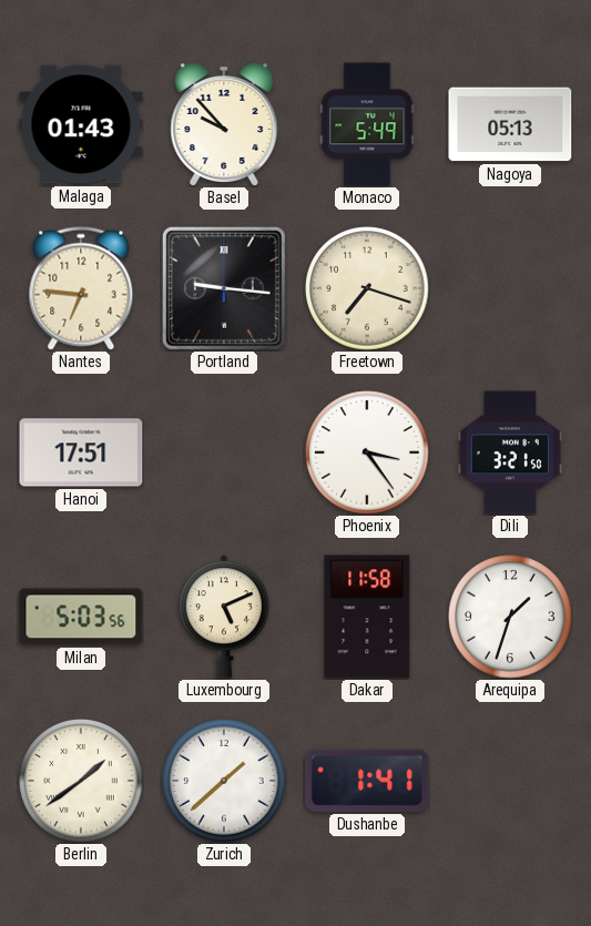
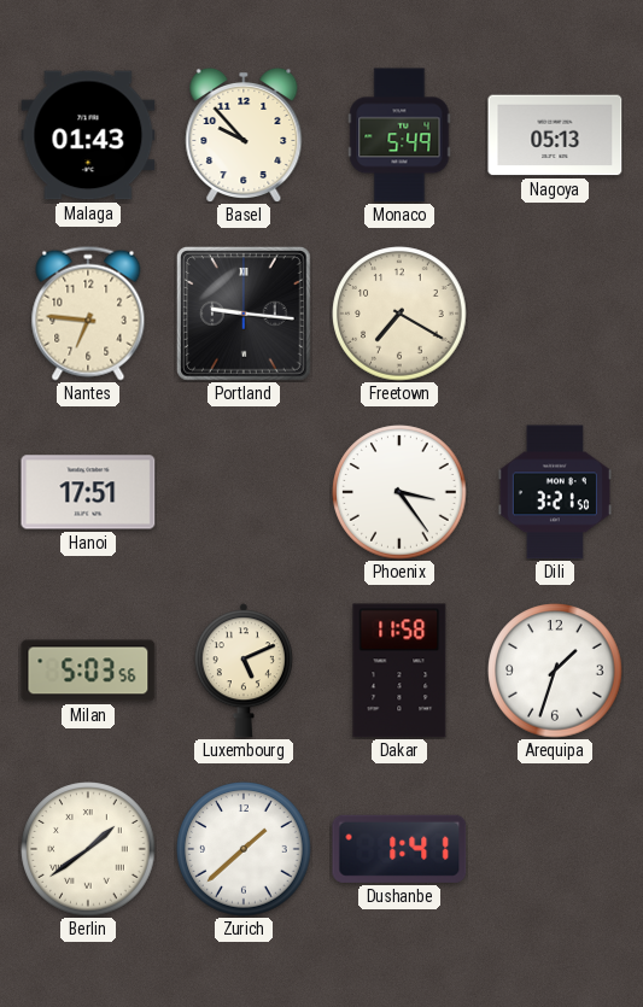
Freetown: 7:18 -> 7:20 (399, 314)
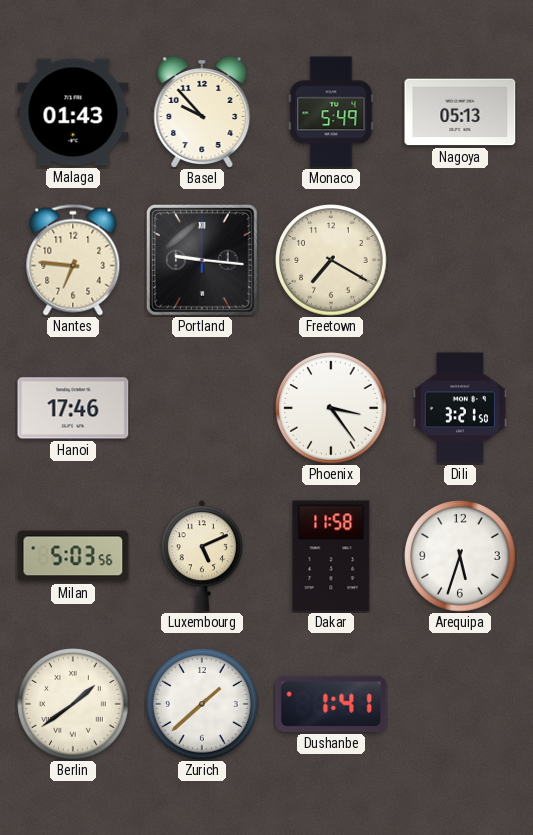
Hanoi: 17:51 -> 17:46 (73, 408)
Arequipa: 1:33 -> 5:33 (460, 556)
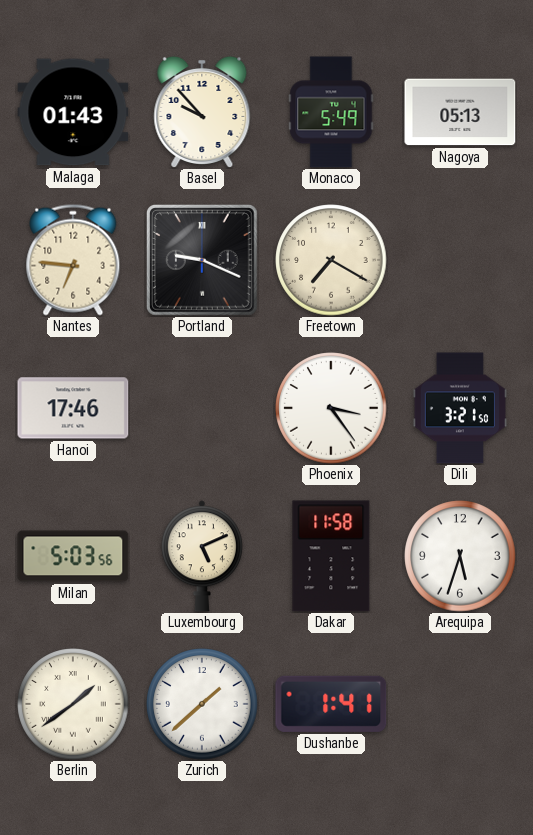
Portland: 9:16 -> 9:19 (203, 261)
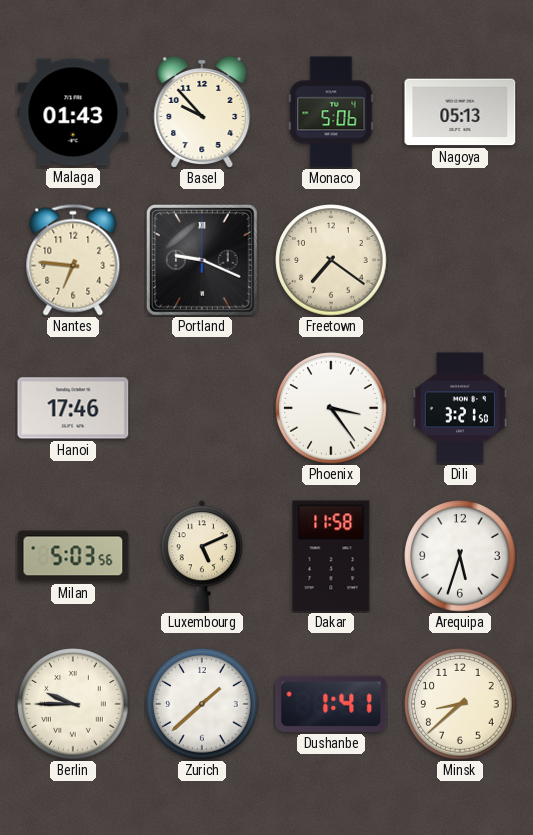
Monaco: 5:49 -> 5:06 (331, 112)
Freetown: 7:20 -> 7:21 (331, 260)
Berlin: 1:39 -> 9:45 (73, 704)
Minsk: none -> 8:38 (460, 704)
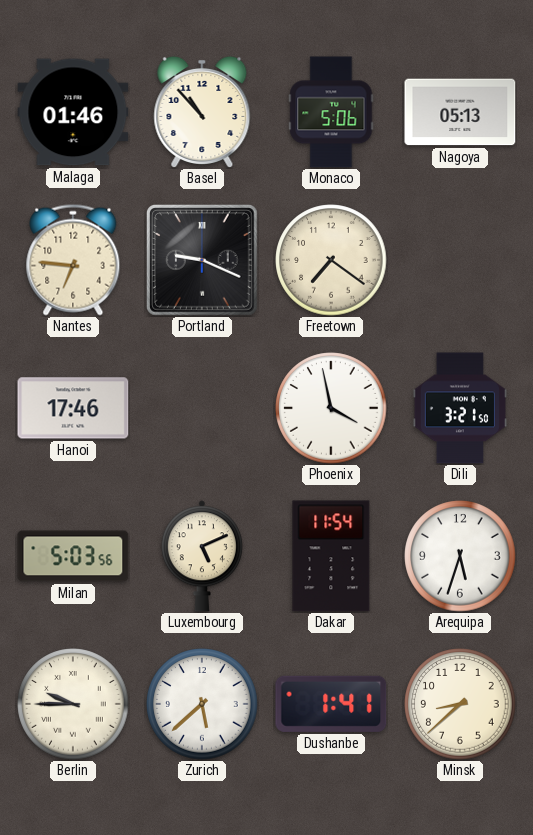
Malaga: 01:43 -> 01:46 (73, 112)
Basel: 9:53 -> 10:53 (202, 111)
Phoenix: 3:24 -> 3:58 (331, 408)
Dakar: 11:58 -> 11:54 (331, 556)
Zurich: 1:38 -> 5:38 (202, 704)
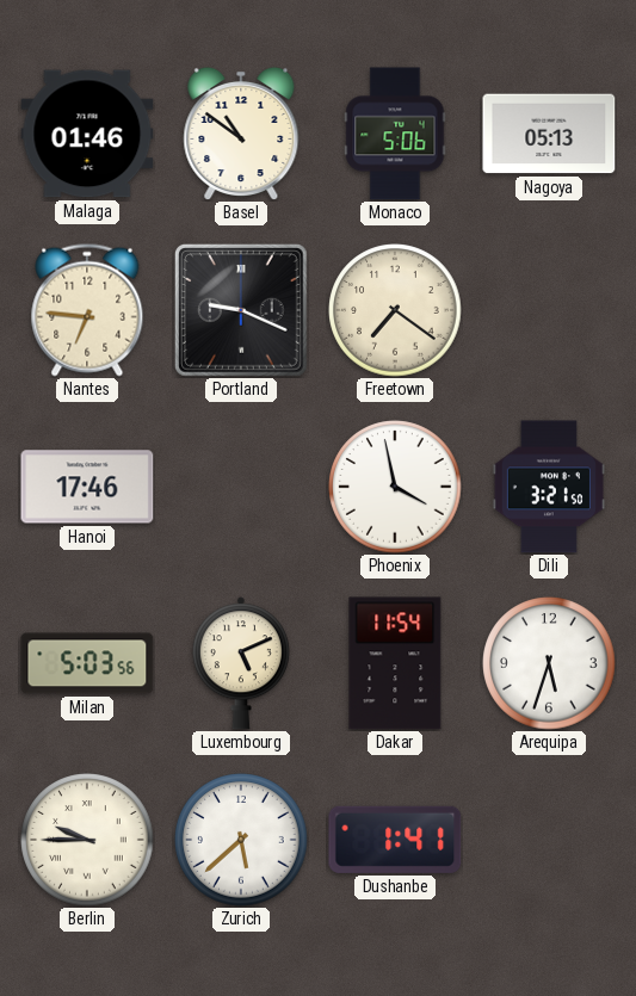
Basel: 10:53 -> 10:51 (241, 132)
Minsk: 8:38 -> none (460, 704)
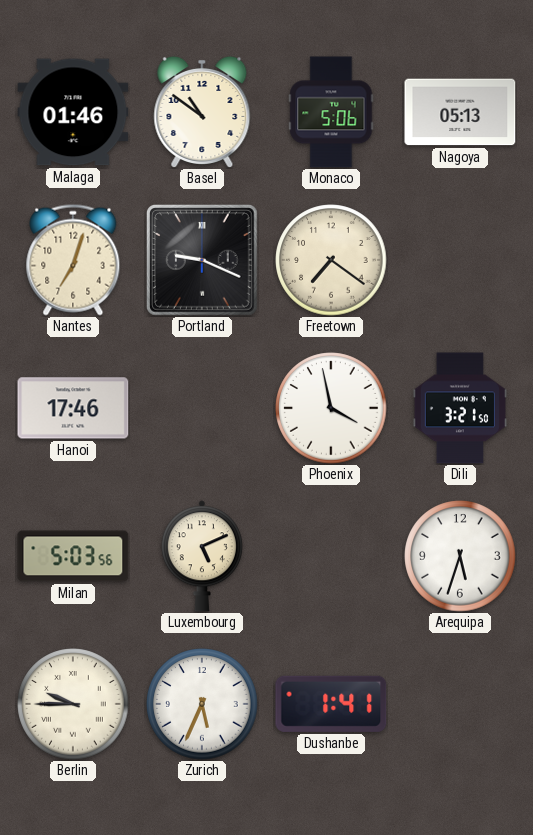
Nantes: 6:46 -> 7:03 (73, 260)
Dakar: 11:54 -> none (395, 663)
Zurich: 5:38 -> 5:34 (202, 704)
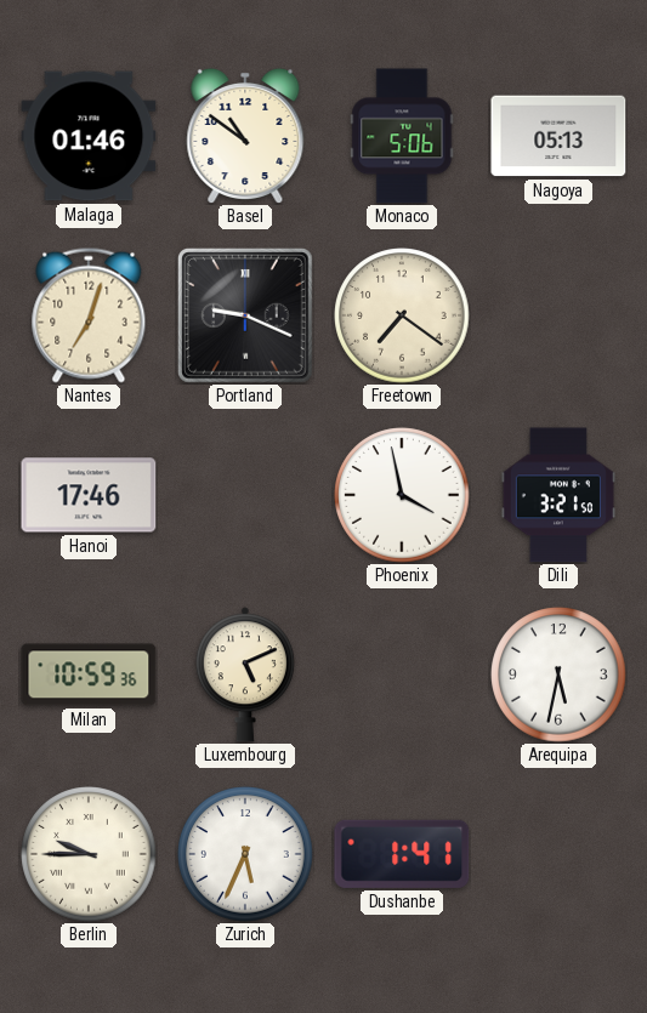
Milan: 5:03 -> 10:59 (89, 675)
Arequipa: 5:33 -> 5:32 (558, 675)
